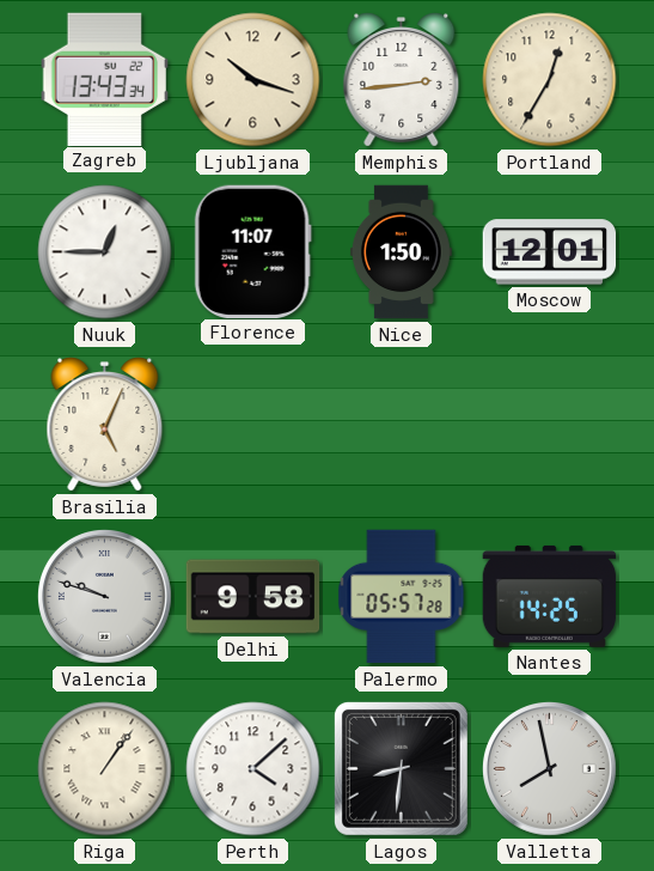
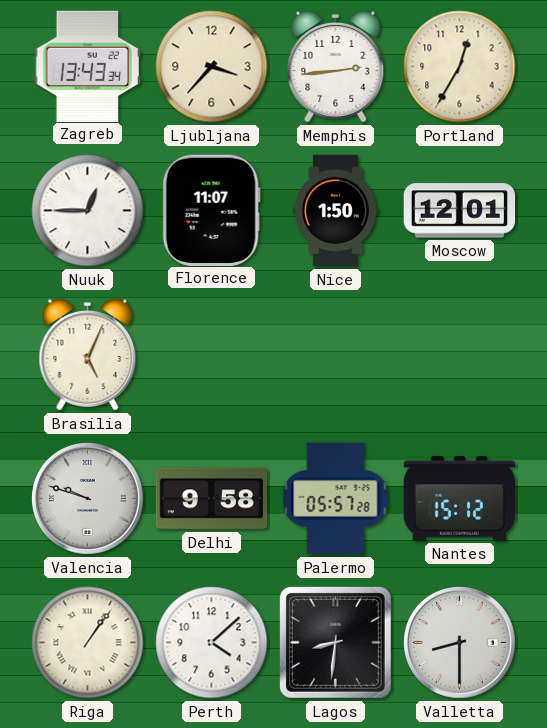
Ljubljana: 10:18 -> 3:37 (212, 67)
Nantes: 14:25 -> 15:12 (460, 498)
Valletta: 7:58 -> 8:30 (460, 643)
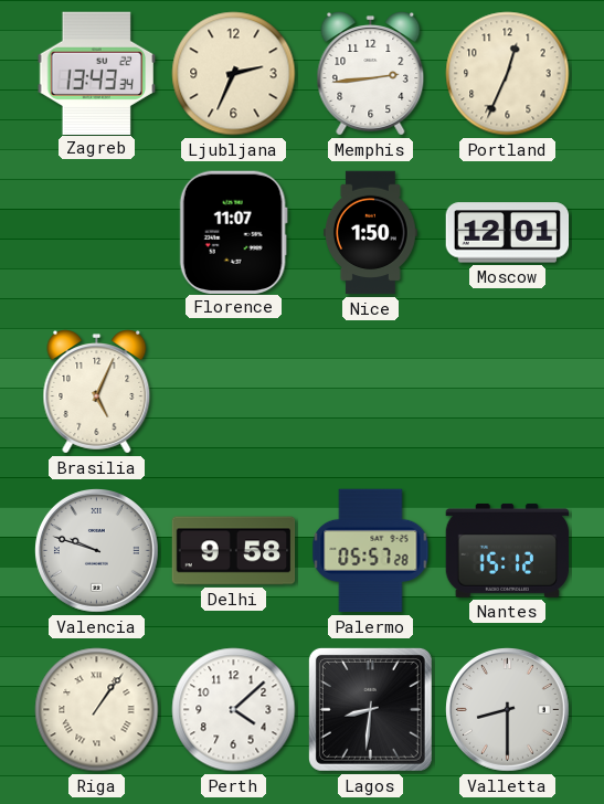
Ljubljana: 3:37 -> 2:34 (234, 74)
Portland: 12:35 -> 12:34 (508, 74)
Nuuk: 12:45 -> none (88, 211)
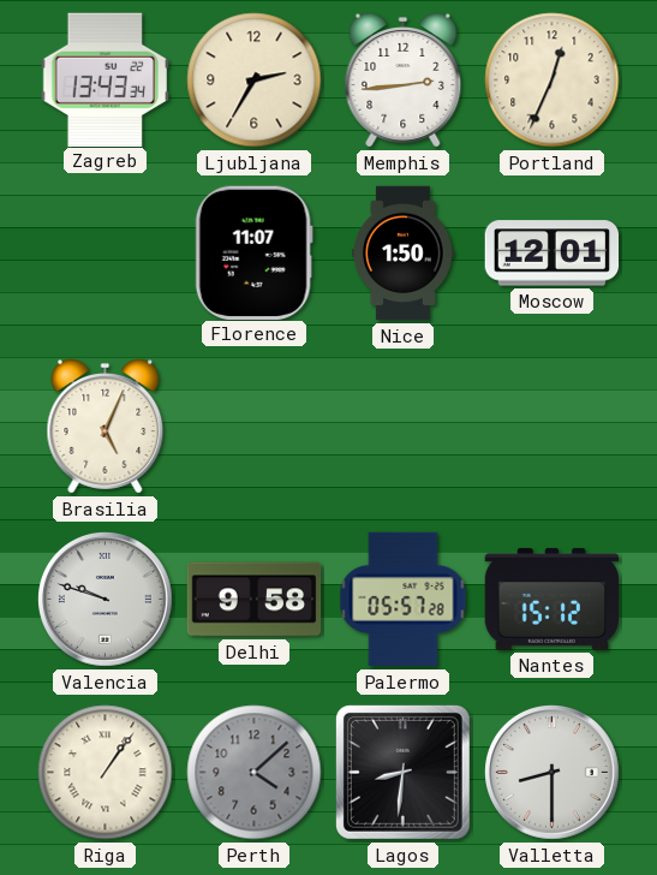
Ljubljana: 2:34 -> 2:35 (255, 81)
Perth dial: white -> grey (255, 773)
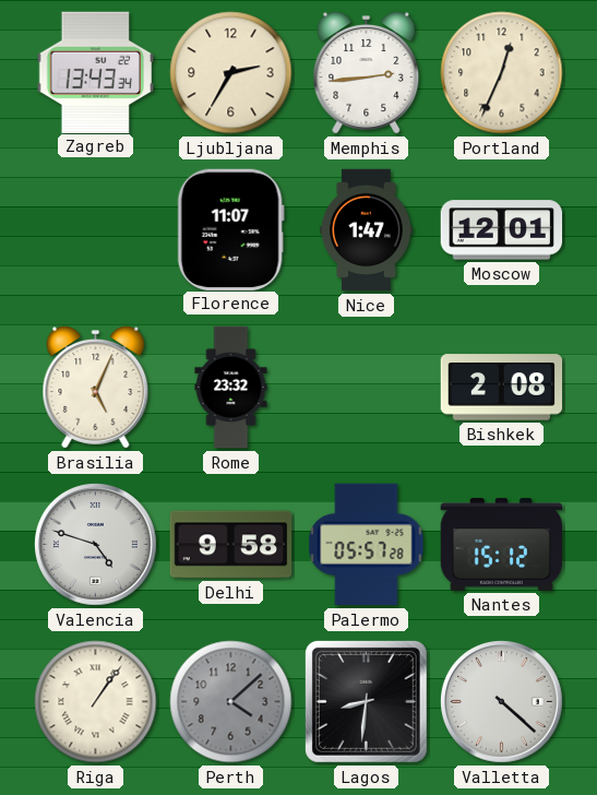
Nice: 1:50 -> 1:47 (366, 230)
Rome: none -> 23:32 (231, 388)
Bishkek: none -> 2:08 (502, 388)
Valencia: 9:48 -> 4:48 (96, 545)
Valletta: 8:30 -> 4:22 (502, 702)
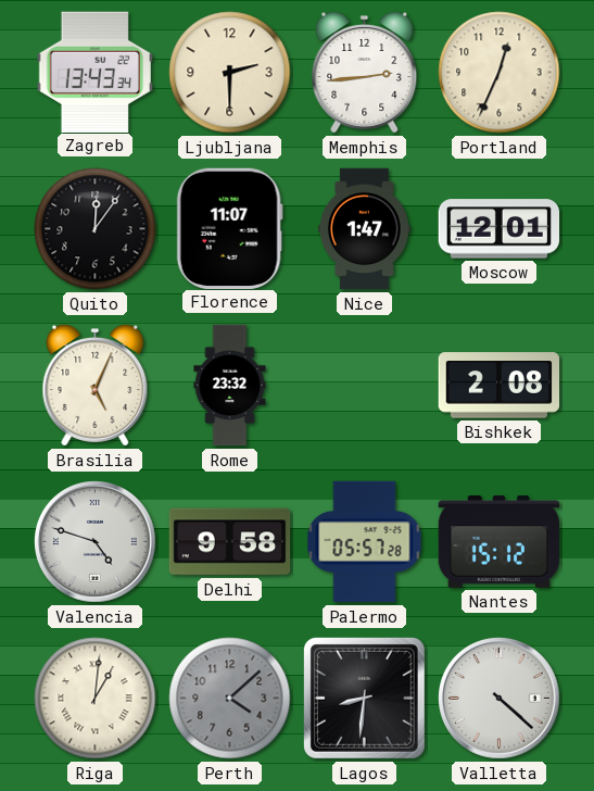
Ljubljana: 2:35 -> 2:30 (230, 73)
Quito: none -> 12:06 (96, 229)
Riga: 1:06 -> 1:01 (96, 699)
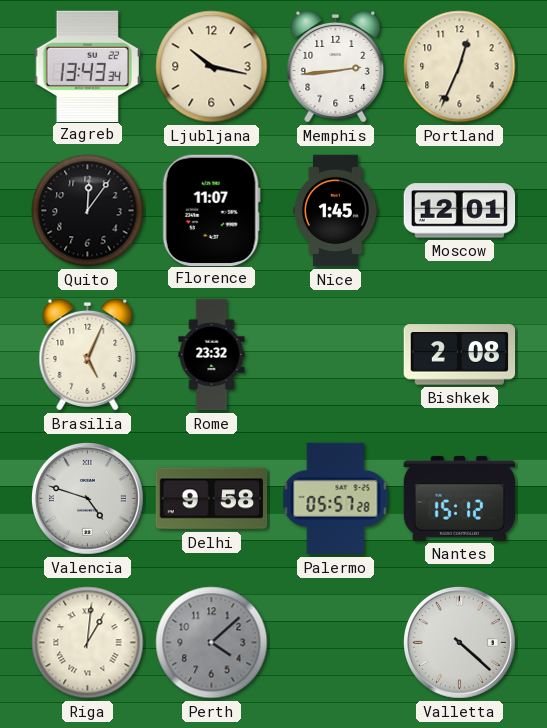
Ljubljana: 2:30 -> 10:17 (212, 67)
Nice: 1:47 -> 1:45 (335, 211)
Lagos: 8:31 -> none (364, 698)
